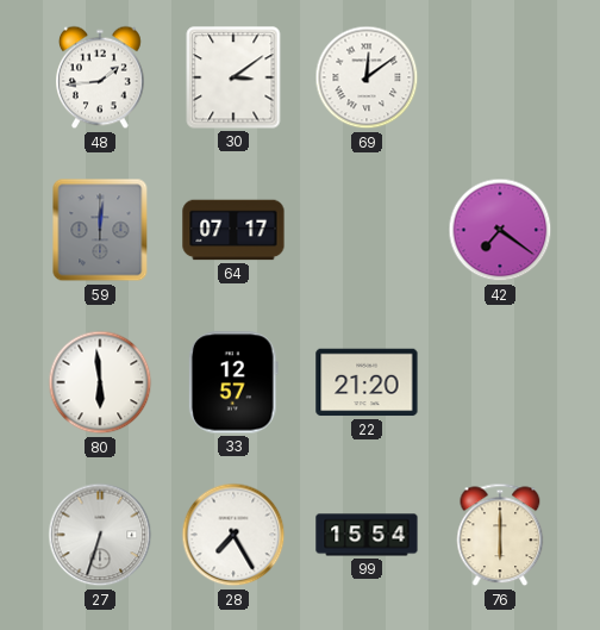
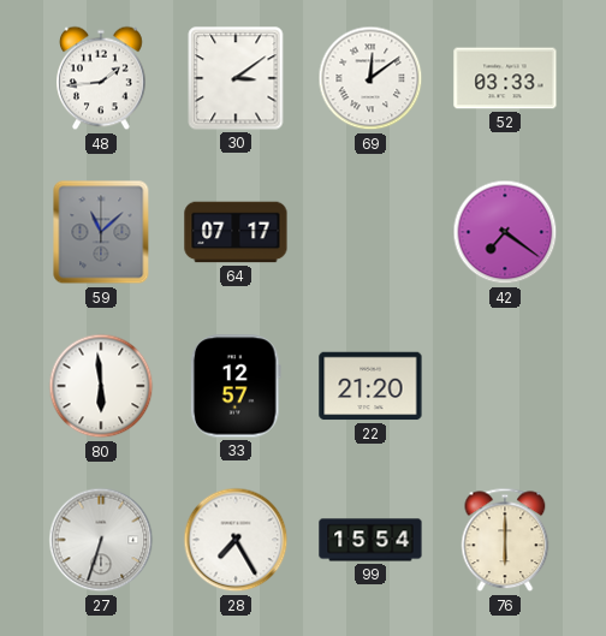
52: none -> 03:33 (505, 78)
59: 12:01 -> 11:08 (101, 232)
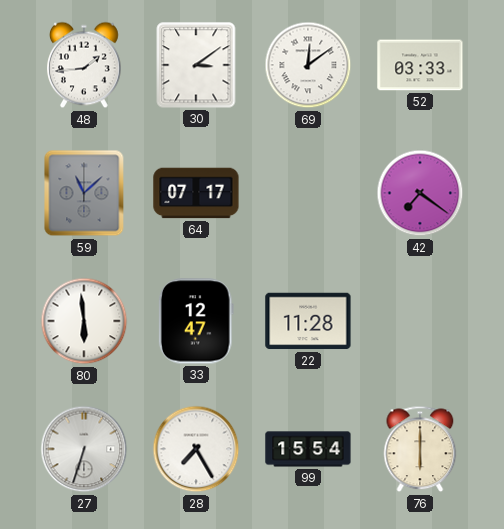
33: 12:57 -> 12:47 (196, 321)
22: 21:20 -> 11:28 (308, 321)
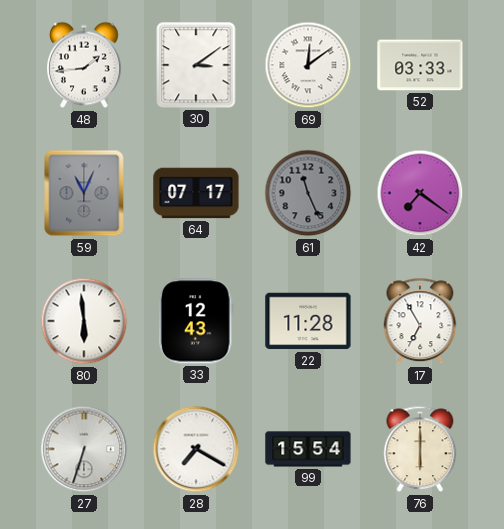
59: 11:08 -> 11:04 (84, 193)
61: none -> 11:26 (308, 193)
33: 12:47 -> 12:43 (196, 321)
17: none -> 6:55 (420, 321)
28: 7:25 -> 7:20 (196, 449)
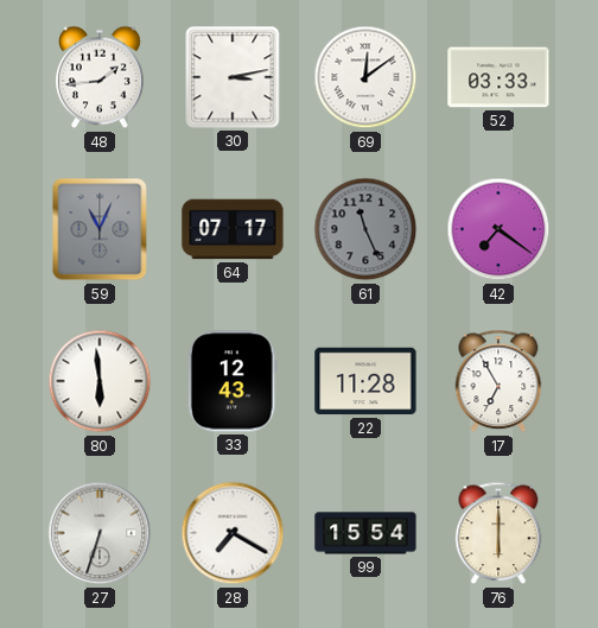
30: 3:09 -> 3:13 (233, 77)
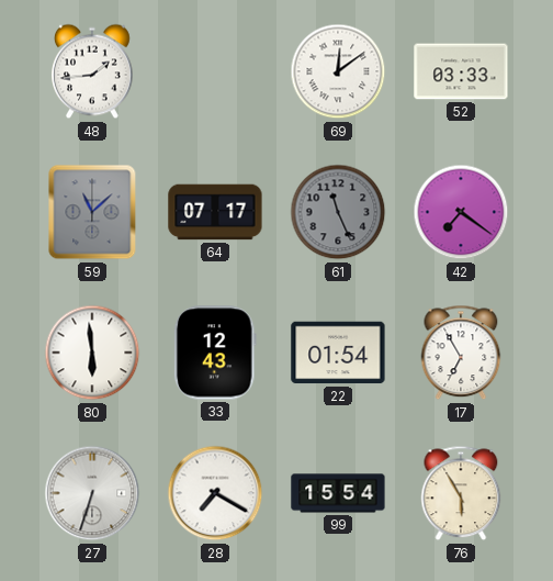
30: 3:13 -> none (233, 77)
59: 11:04 -> 11:08 (92, 212)
22: 11:28 -> 01:54 (338, 353)
76: 6:00 -> 5:55 (461, 493)
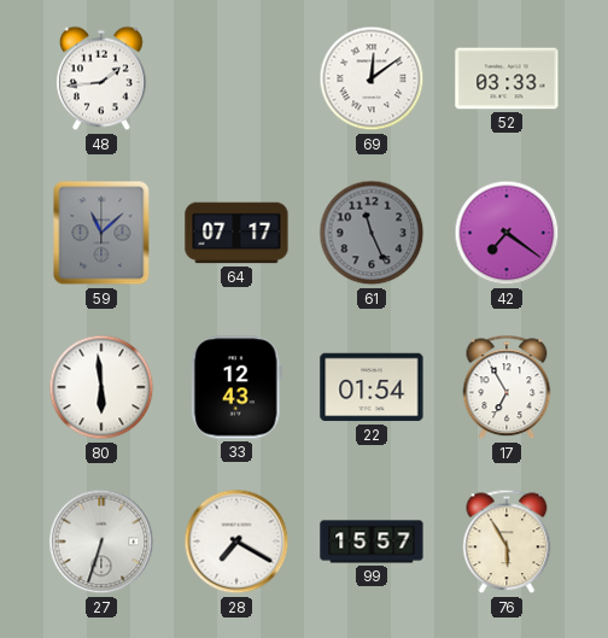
99: 15:54 -> 15:57 (372, 542)
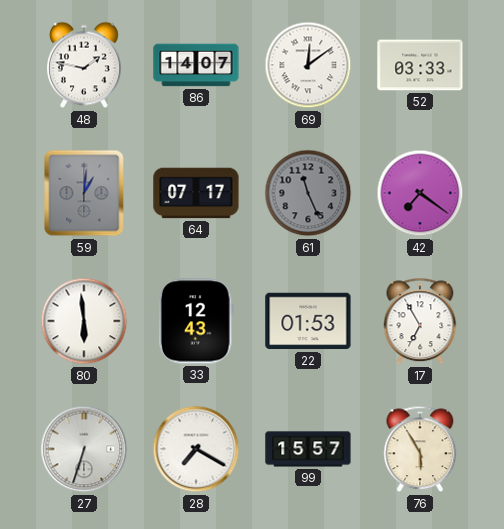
48: 1:44 -> 1:47 (85, 65)
86: none -> 14:07 (196, 65)
59: 11:08 -> 1:01 (84, 193)
22: 01:54 -> 01:53 (308, 321)
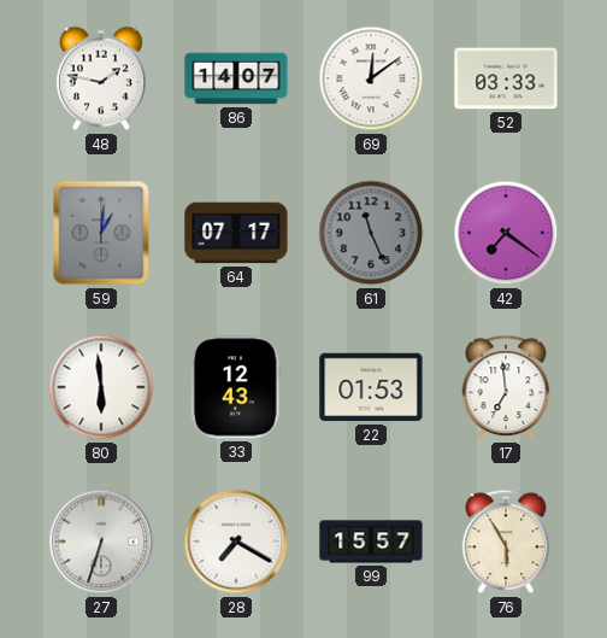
17: 6:55 -> 6:59 (506, 387)
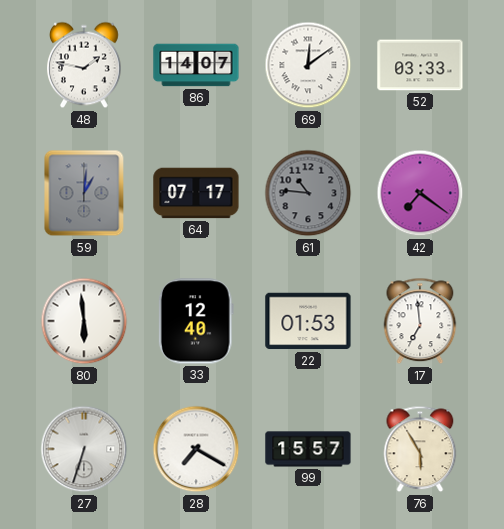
61: 11:26 -> 10:46 (308, 193)
33: 12:43 -> 12:40 (196, 321)
